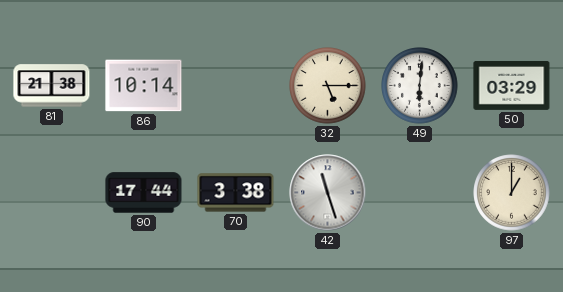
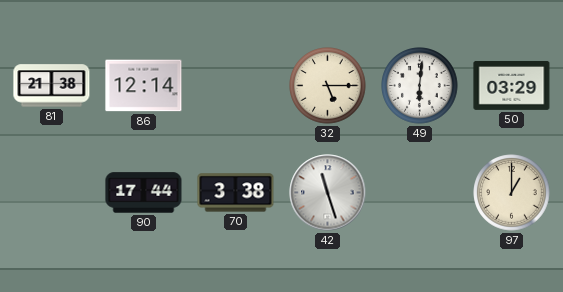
86: 10:14 -> 12:14 (144, 86)
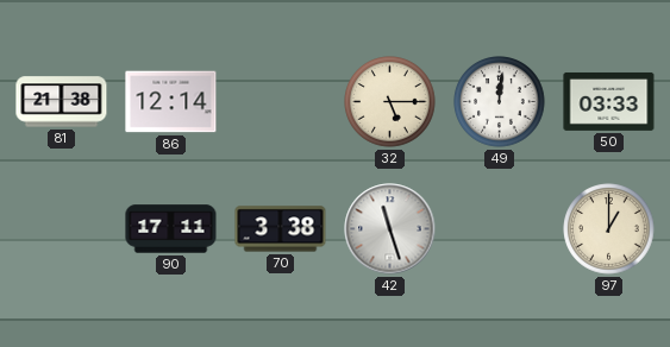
49: 6:01 -> 12:01 (500, 102)
50: 03:29 -> 03:33 (609, 101)
90: 17:44 -> 17:11 (171, 229)
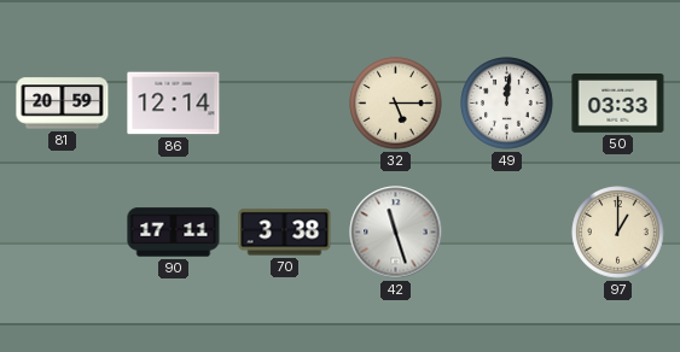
81: 21:38 -> 20:59 (63, 104)
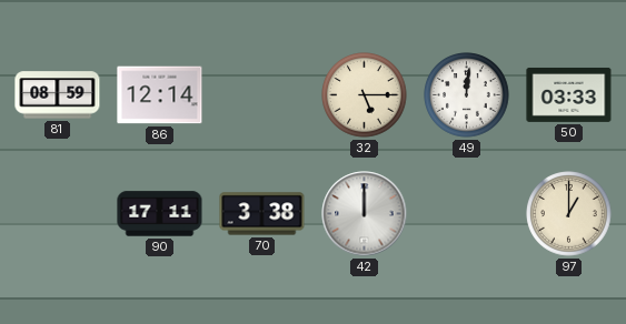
81: 20:59 -> 08:59 (58, 95)
42: 11:27 -> 12:00 (365, 214)
